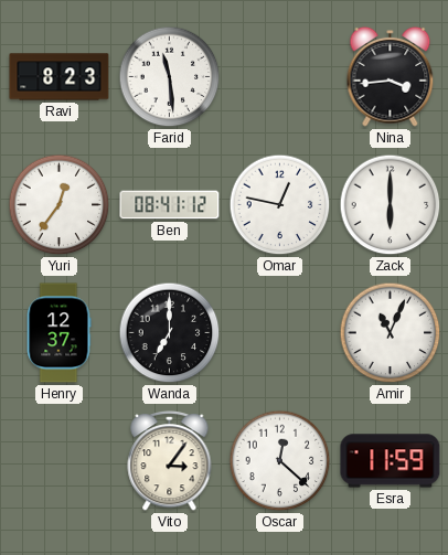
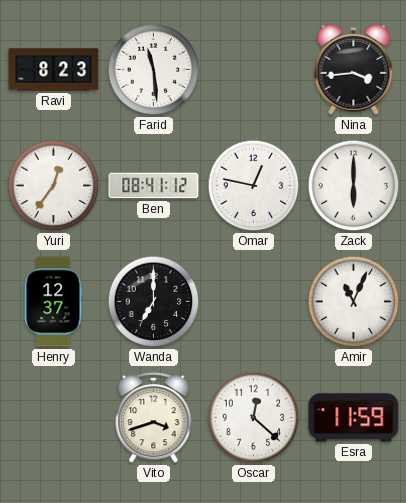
Vito: 3:06 -> 3:42 (154, 417)
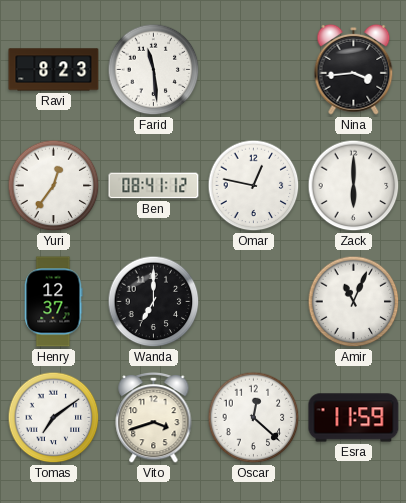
Tomas: none -> 7:09 (54, 418)
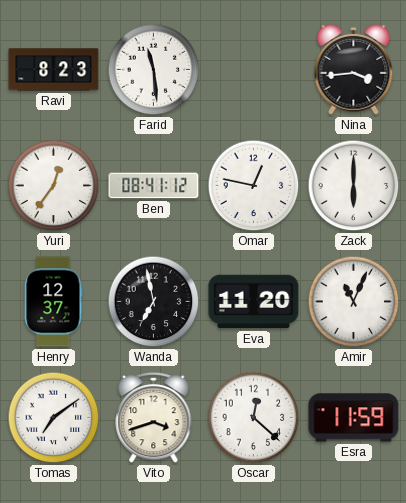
Wanda: 7:00 -> 6:58 (154, 302)
Eva: none -> 11:20 (254, 302)
